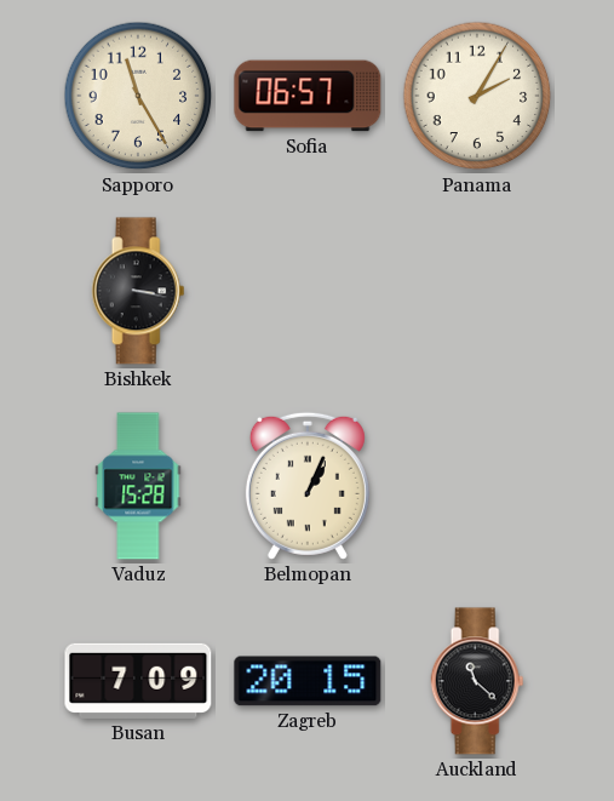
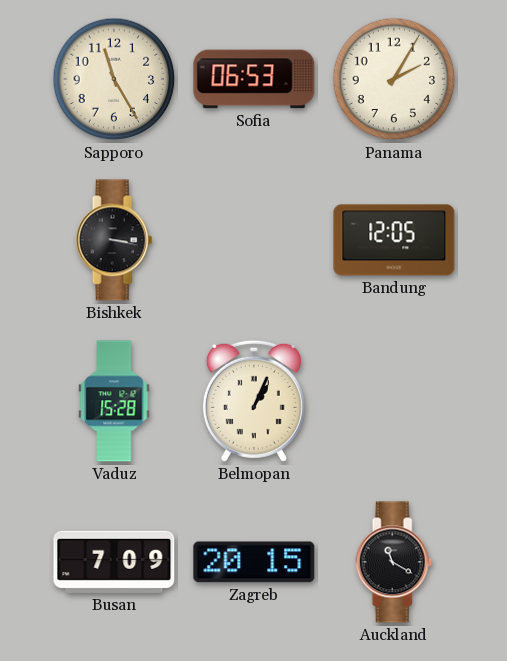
Sofia: 06:57 -> 06:53 (254, 79)
Bandung: none -> 12:05 (394, 240)
Auckland: 11:22 -> 11:20 (394, 562)
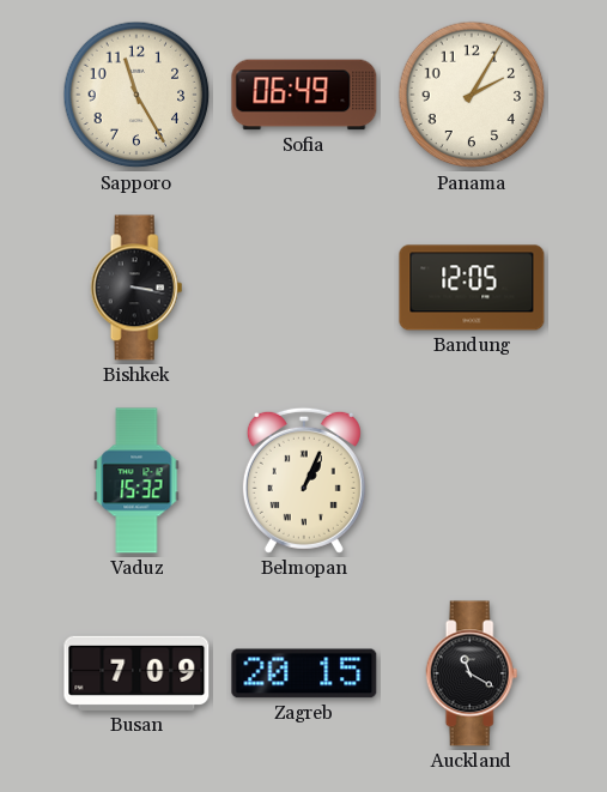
Sofia: 06:53 -> 06:49 (304, 95)
Vaduz: 15:28 -> 15:32 (136, 480)
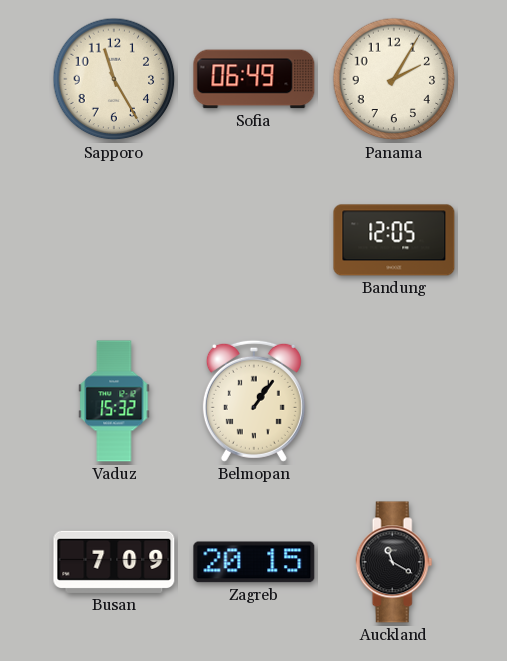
Bishkek: 3:17 -> none (136, 288)
Belmopan: 1:04 -> 1:06 (254, 401)
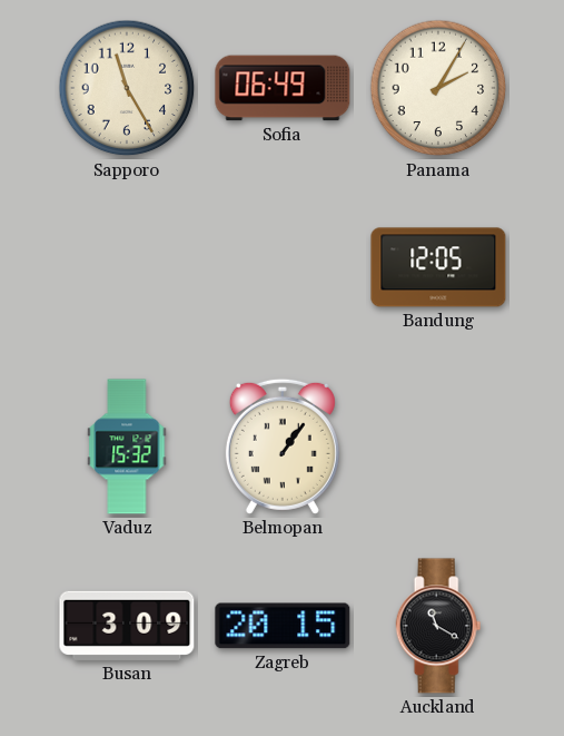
Busan: 7:09 -> 3:09 (127, 626)
